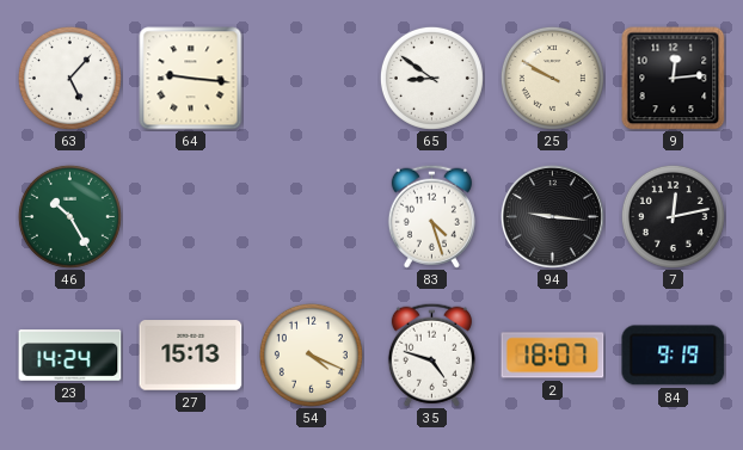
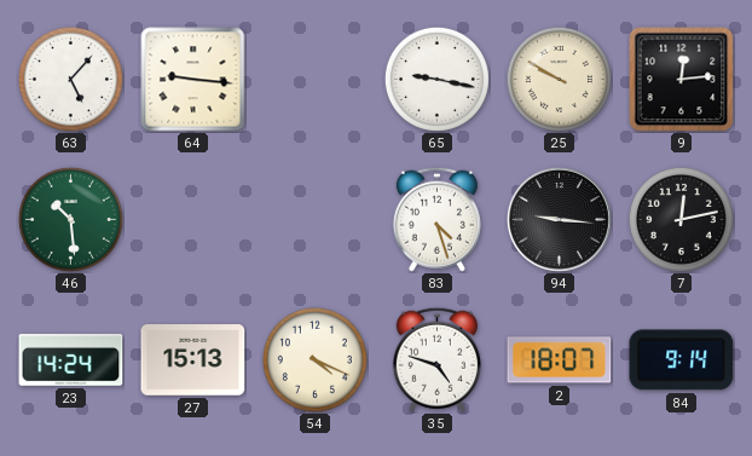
65: 8:51 -> 9:17 (436, 79)
46: 10:25 -> 10:29 (70, 219)
84: 9:19 -> 9:14 (682, 360)
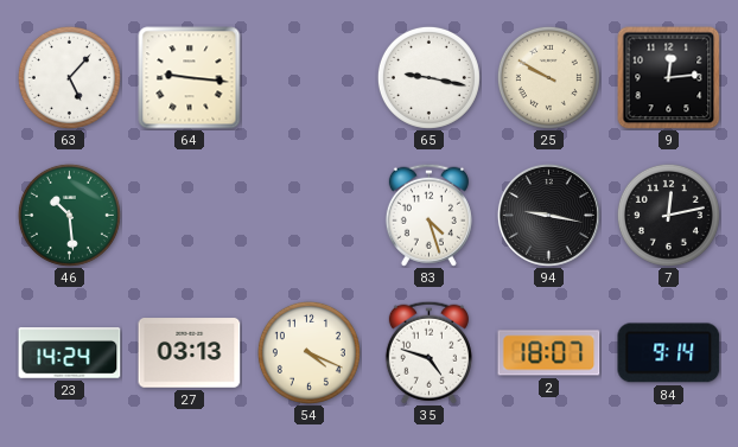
94: 9:16 -> 9:17 (548, 215)
27: 15:13 -> 03:13 (190, 353)
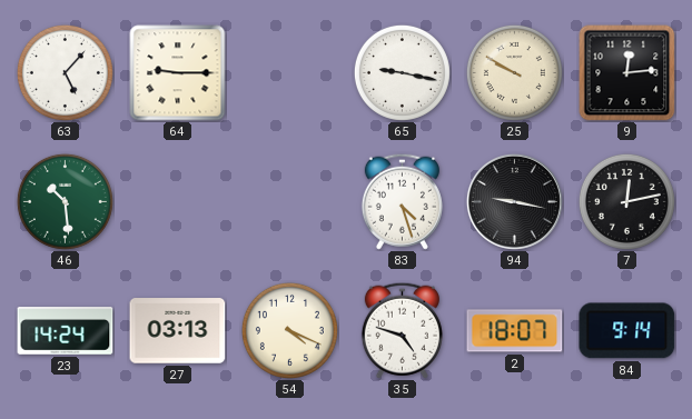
64: 9:16 -> 9:15 (178, 73)
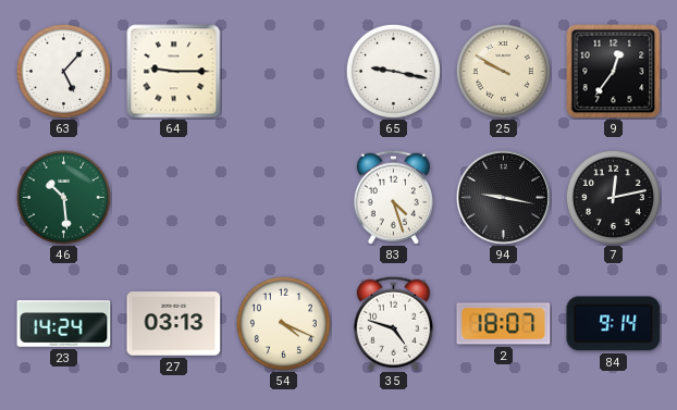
9: 12:14 -> 12:36 (614, 72)
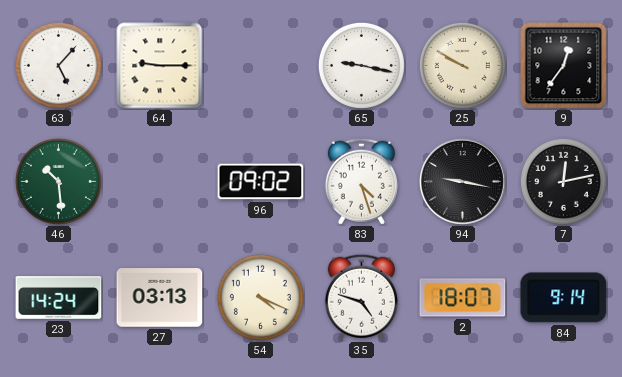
96: none -> 09:02 (261, 182)
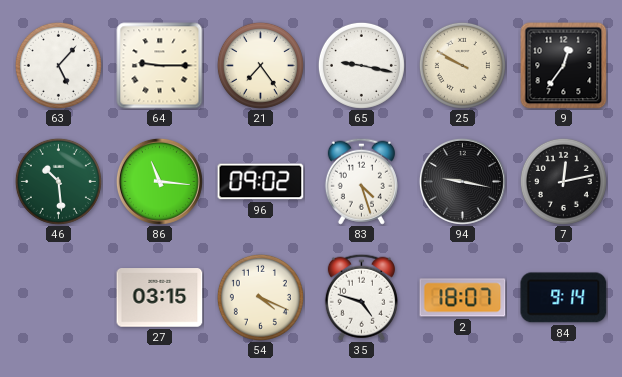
21: none -> 7:24 (260, 65)
86: none -> 11:16 (159, 181)
23: 14:24 -> none (59, 298)
27: 03:13 -> 03:15 (160, 298)
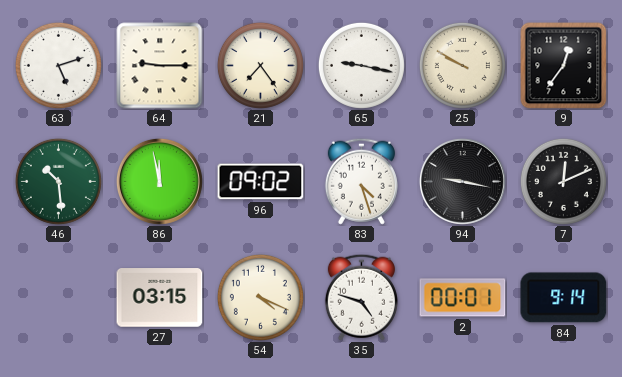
63: 5:07 -> 5:12 (58, 65)
86: 11:16 -> 11:58 (159, 181)
7: 12:13 -> 12:11 (563, 181)
2: 18:07 -> 00:01 (463, 298)
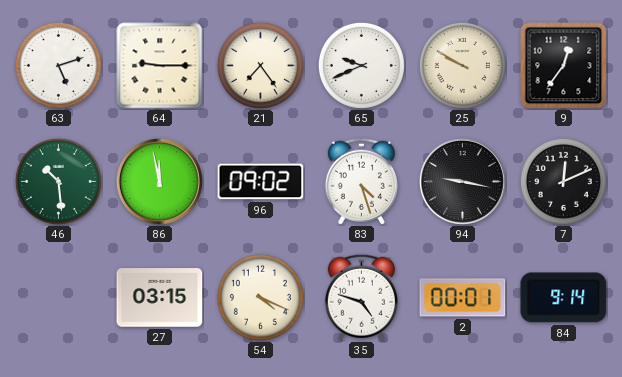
65: 9:17 -> 9:41 (361, 65)
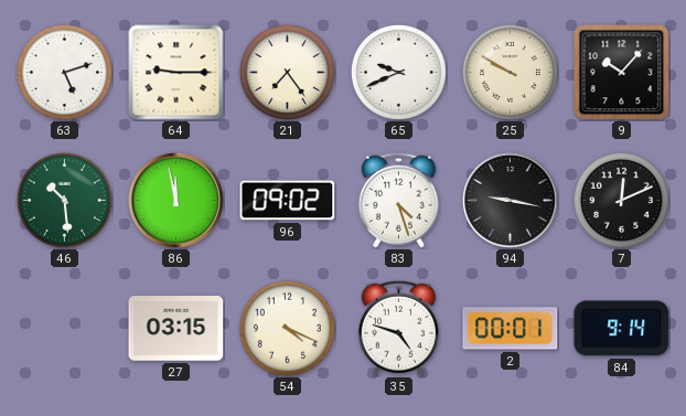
9: 12:36 -> 10:07 (622, 73)
